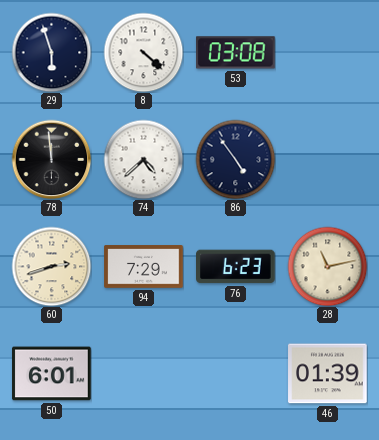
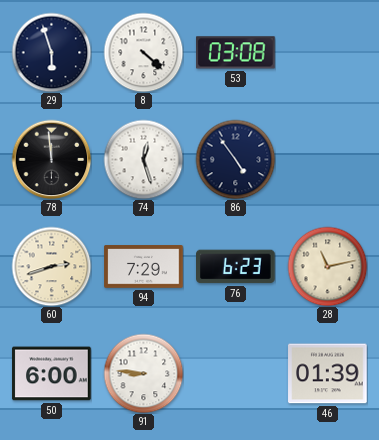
74: 4:38 -> 12:27 (143, 159)
50: 6:01 -> 6:00 (52, 374)
91: none -> 8:46 (143, 373)
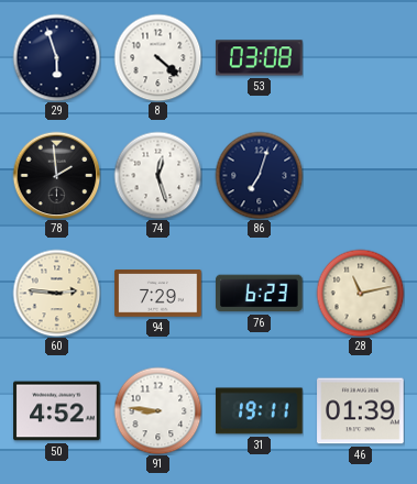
78: 11:59 -> 1:59 (56, 175)
86: 4:54 -> 7:03 (259, 175)
60: 2:42 -> 2:46 (56, 293)
50: 6:00 -> 4:52 (57, 411)
31: none -> 19:11 (260, 411)
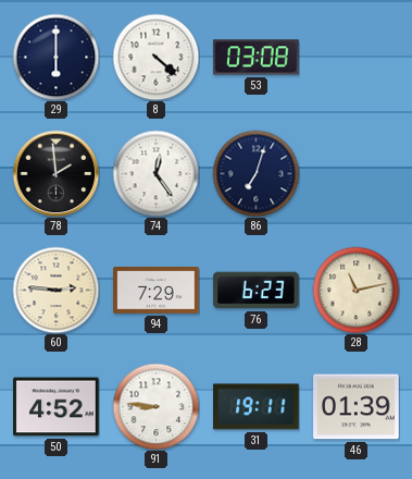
29: 5:57 -> 6:00 (55, 57)
74: 12:27 -> 12:24 (155, 173)
